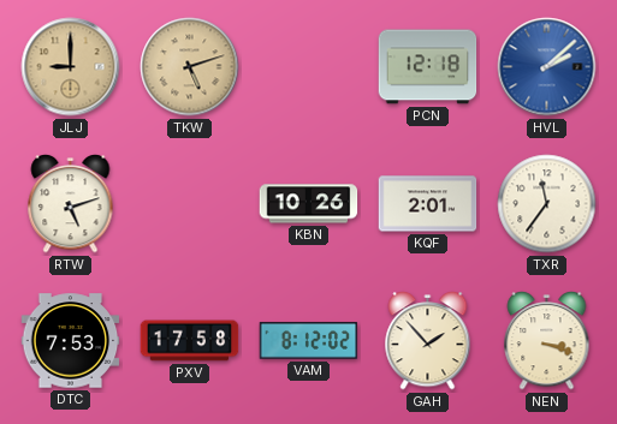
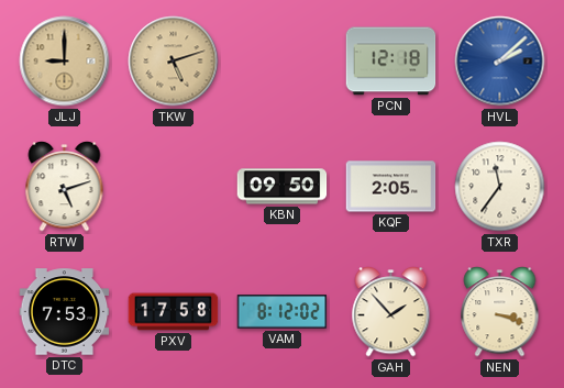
KBN: 10:26 -> 09:50 (283, 187)
KQF: 2:01 -> 2:05 (391, 187)
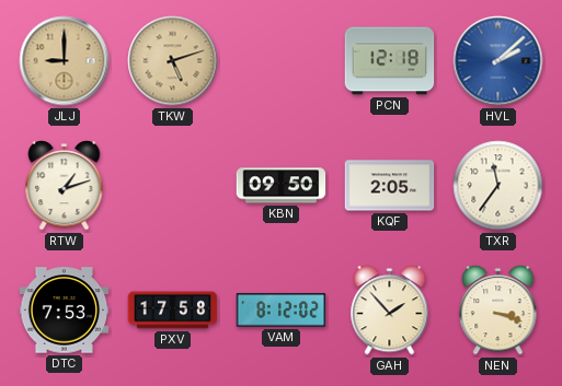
RTW: 5:12 -> 1:12 (65, 186)
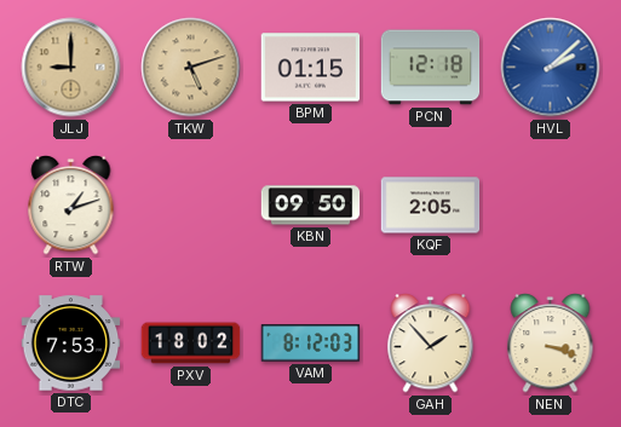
BPM: none -> 01:15 (311, 68)
TXR: 11:36 -> none (498, 186)
PXV: 17:58 -> 18:02 (191, 344)
VAM: 8:12:02 -> 8:12:03 (311, 344)
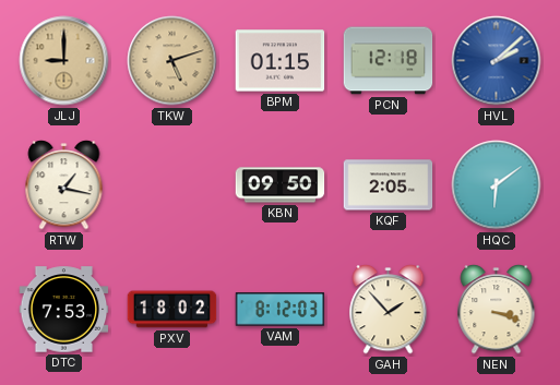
RTW: 1:12 -> 1:17 (64, 185)
HQC: none -> 6:09 (497, 185)
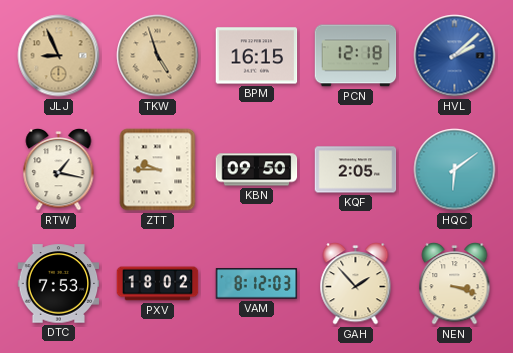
JLJ: 9:00 -> 8:56 (59, 56)
TKW: 5:12 -> 4:57 (158, 56)
BPM: 01:15 -> 16:15 (257, 56)
ZTT: none -> 9:45 (158, 170)
